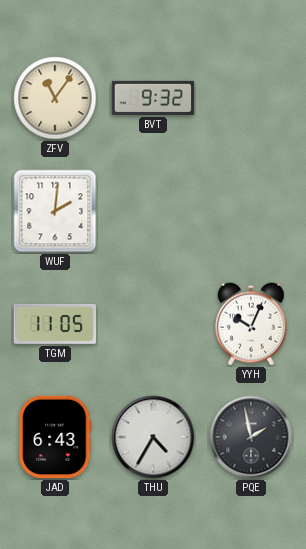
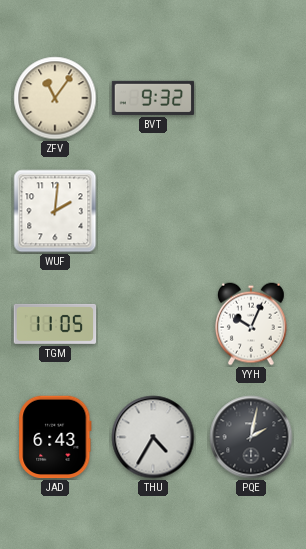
PQE: 1:58 -> 2:02 (251, 437)
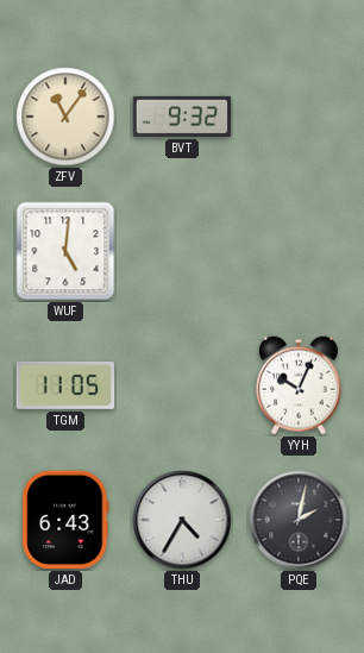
WUF: 2:01 -> 5:01 (65, 251)
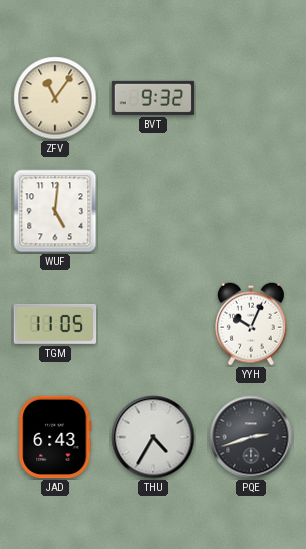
PQE: 2:02 -> 2:42 (251, 437)
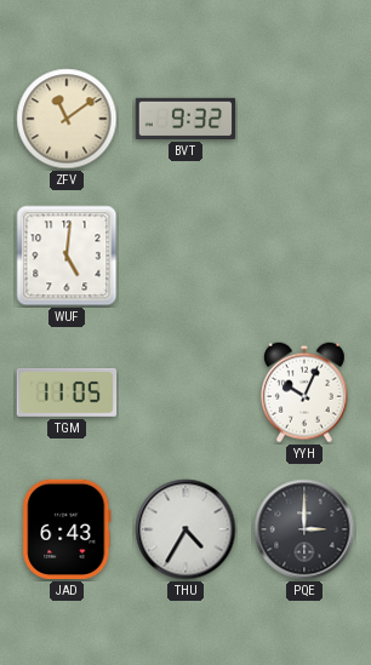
ZFV: 11:06 -> 11:09 (67, 119)
PQE: 2:42 -> 3:00 (304, 529)
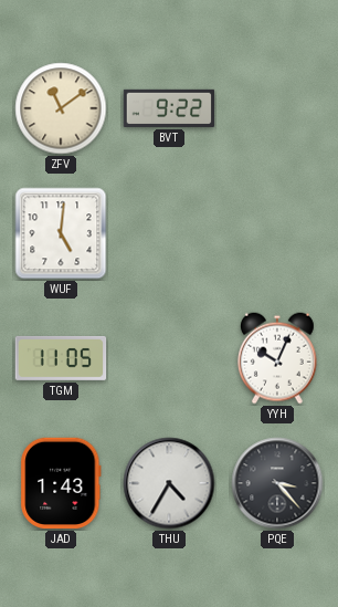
BVT: 9:32 -> 9:22 (169, 108)
JAD: 6:43 -> 1:43 (61, 483)
PQE: 3:00 -> 3:23 (277, 483)
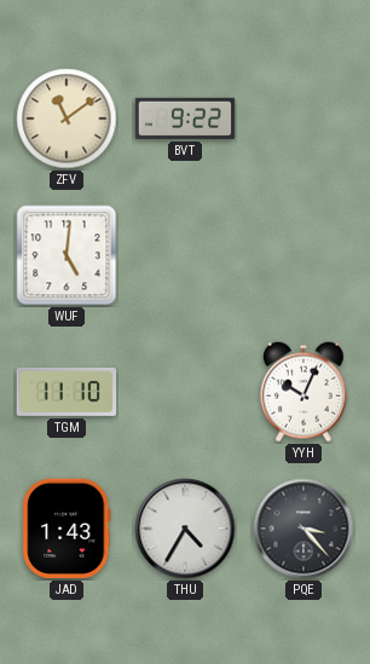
TGM: 11:05 -> 11:10 (67, 392)
